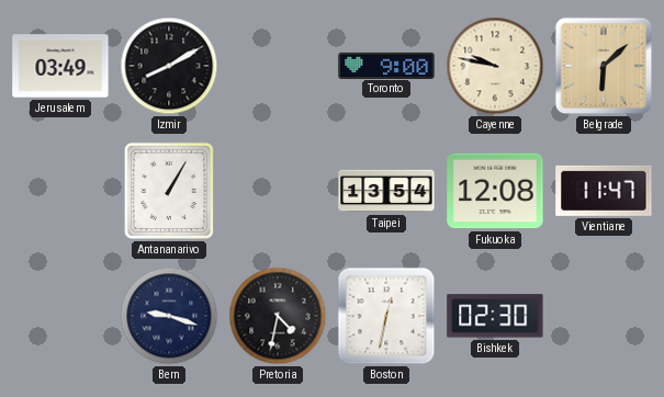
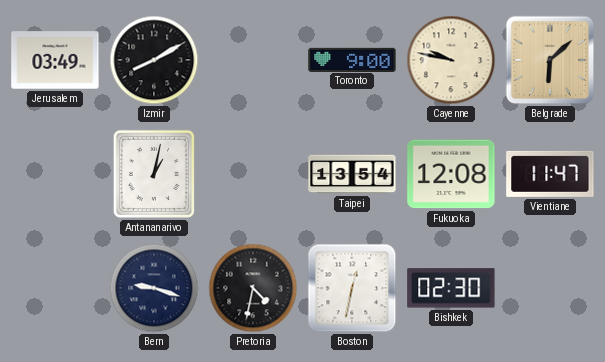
Antananarivo: 1:05 -> 1:02 (154, 174)
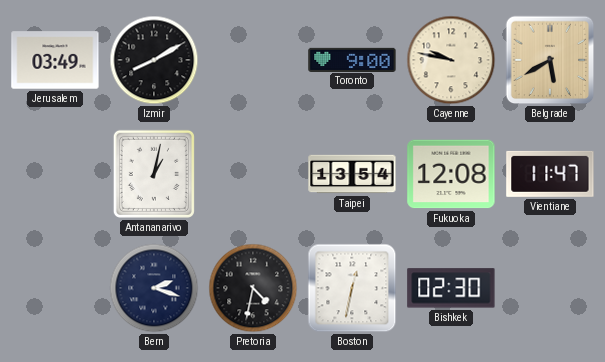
Belgrade: 6:08 -> 5:40 (550, 60)
Bern: 9:18 -> 2:18 (154, 288)
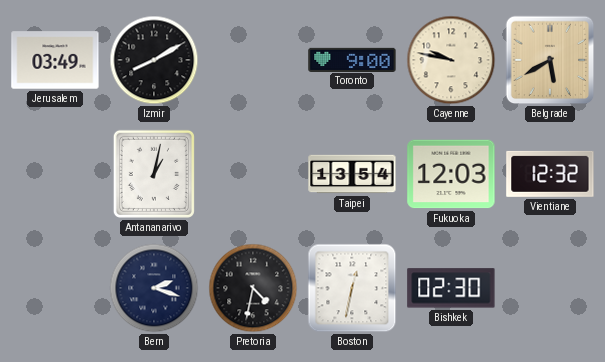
Fukuoka: 12:08 -> 12:03 (451, 174)
Vientiane: 11:47 -> 12:32 (550, 174)
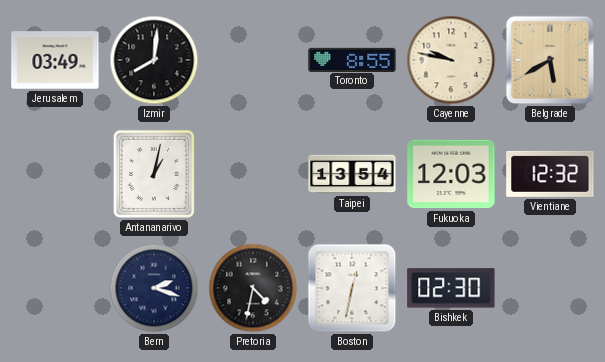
Izmir: 8:10 -> 8:01 (154, 60)
Toronto: 9:00 -> 8:55 (352, 59)
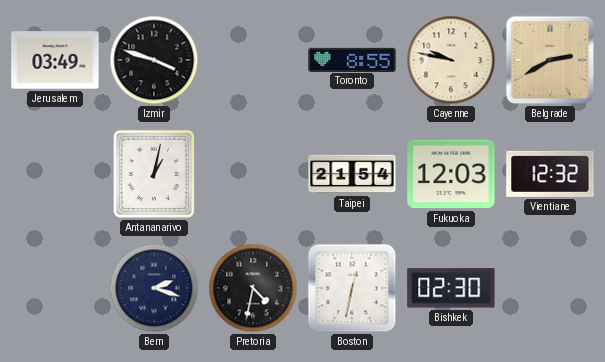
Izmir: 8:01 -> 3:48 (154, 60)
Belgrade: 5:40 -> 2:40 (550, 60)
Taipei: 13:54 -> 21:54 (352, 174)
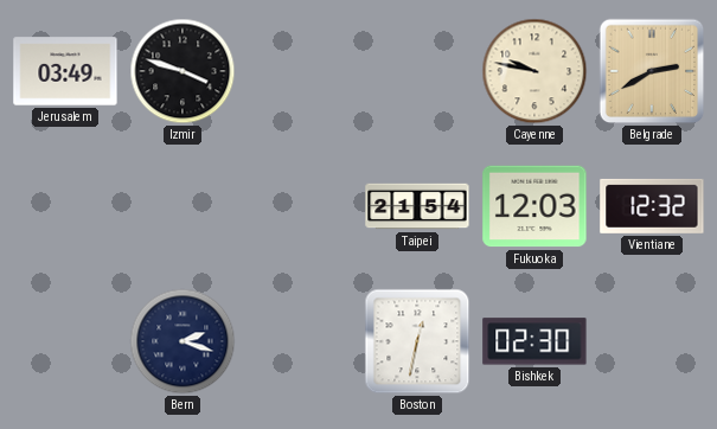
Toronto: 8:55 -> none (352, 59)
Antananarivo: 1:02 -> none (154, 174)
Pretoria: 4:32 -> none (253, 288)
